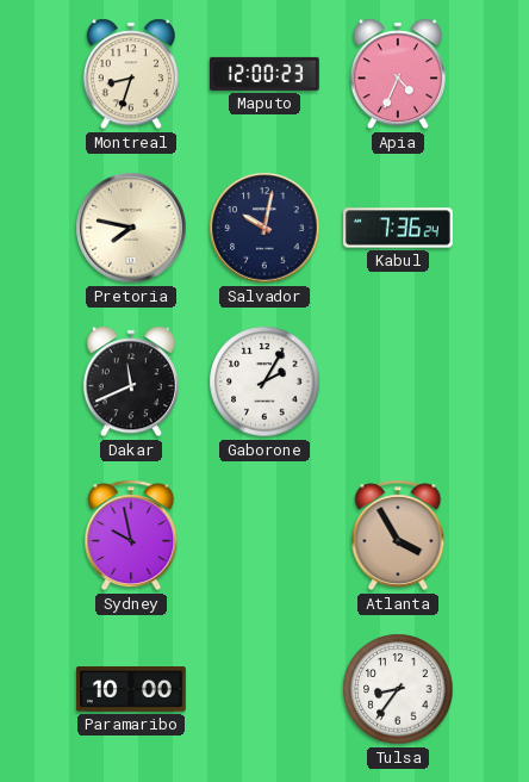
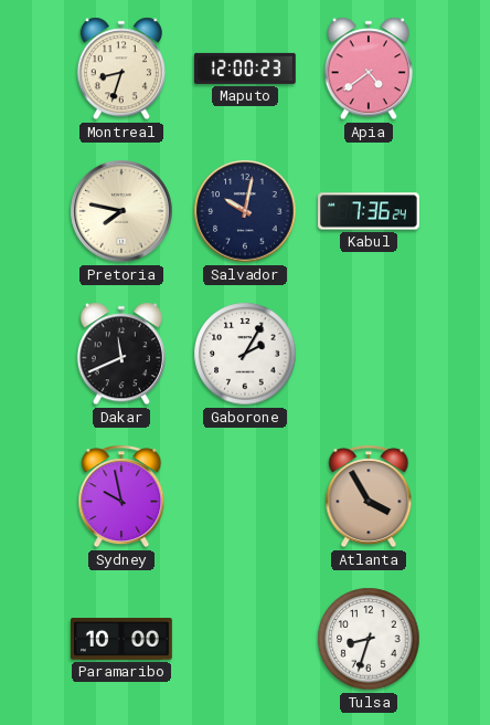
Apia: 4:34 -> 4:39 (369, 69)
Tulsa: 8:36 -> 8:33 (369, 639)
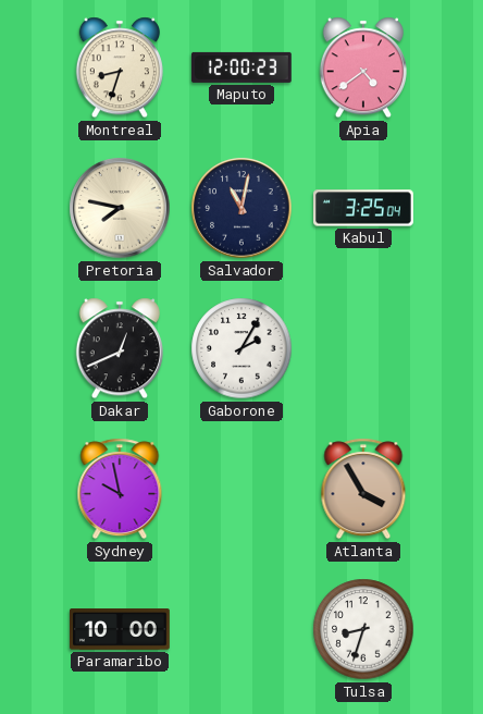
Salvador: 10:02 -> 11:02 (242, 208)
Kabul: 7:36 -> 3:25 (364, 208)
Dakar: 11:41 -> 12:41 (120, 348)
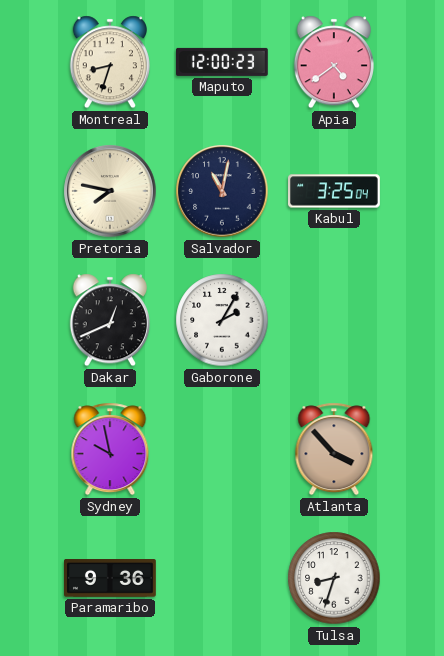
Atlanta: 3:55 -> 3:53 (334, 449)
Paramaribo: 10:00 -> 9:36 (111, 579)
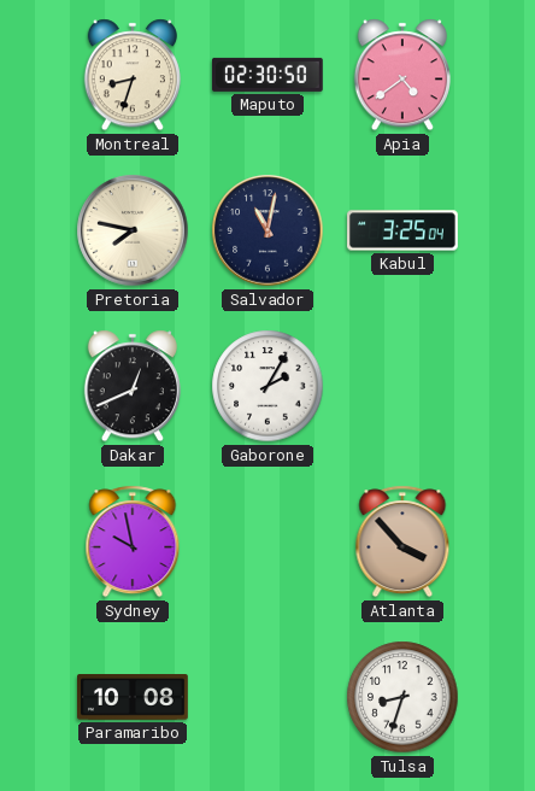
Maputo: 12:00 -> 02:30 (267, 75)
Paramaribo: 9:36 -> 10:08 (134, 698)
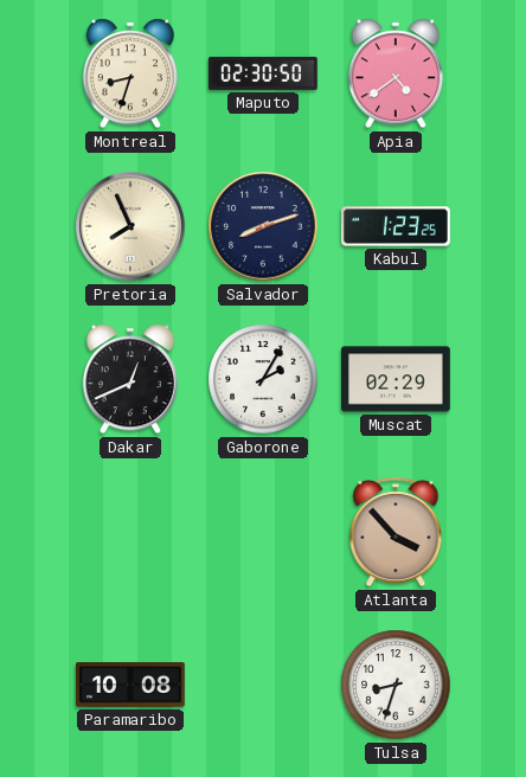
Pretoria: 7:47 -> 7:56 (130, 226)
Salvador: 11:02 -> 8:12 (263, 226)
Kabul: 3:25 -> 1:23 (397, 226)
Muscat: none -> 02:29 (396, 379)
Sydney: 9:58 -> none (133, 541)
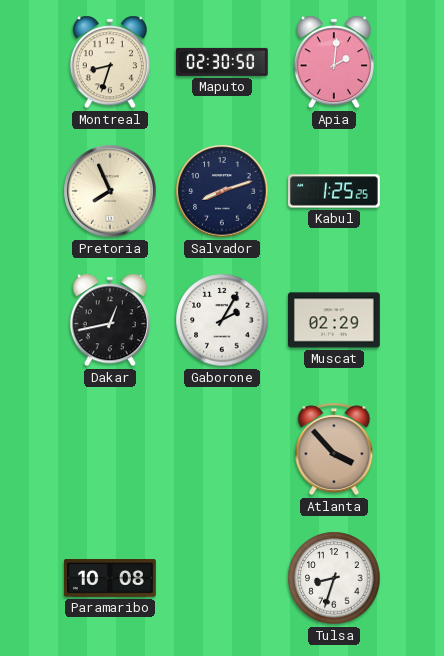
Apia: 4:39 -> 2:01 (334, 62)
Kabul: 1:23 -> 1:25 (335, 191)
Dakar: 12:41 -> 12:43 (110, 320)
